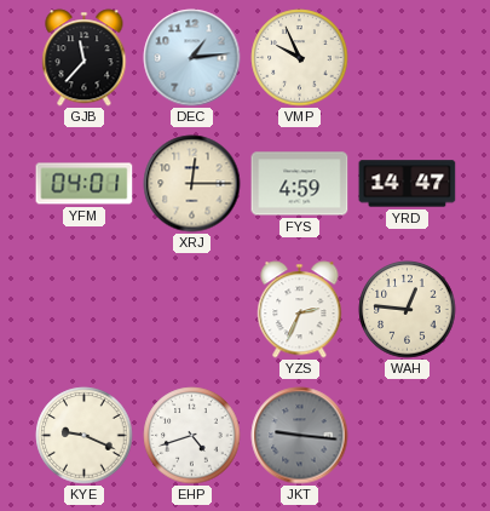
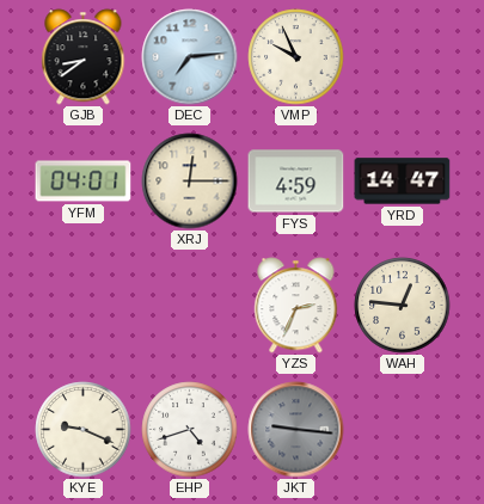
GJB: 11:37 -> 8:39 (84, 57)
DEC: 1:14 -> 7:14 (190, 57)
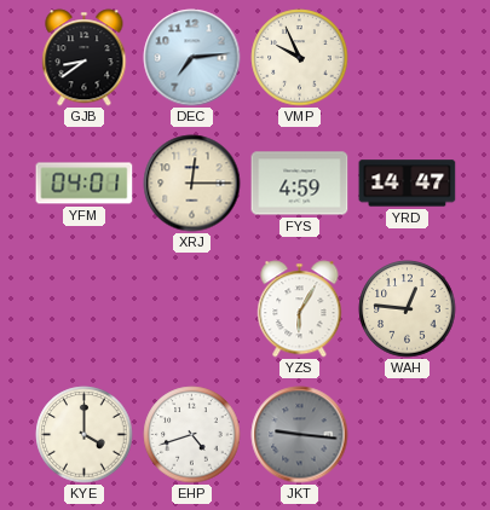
YZS: 2:34 -> 6:05 (300, 309)
KYE: 9:19 -> 4:00 (85, 435)
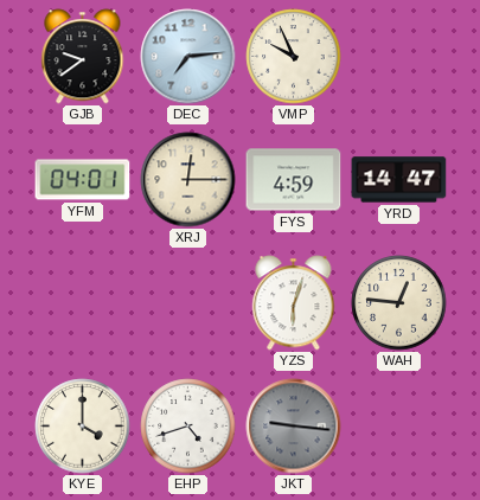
GJB: 8:39 -> 9:39 (83, 57)
YZS: 6:05 -> 6:03 (294, 303)
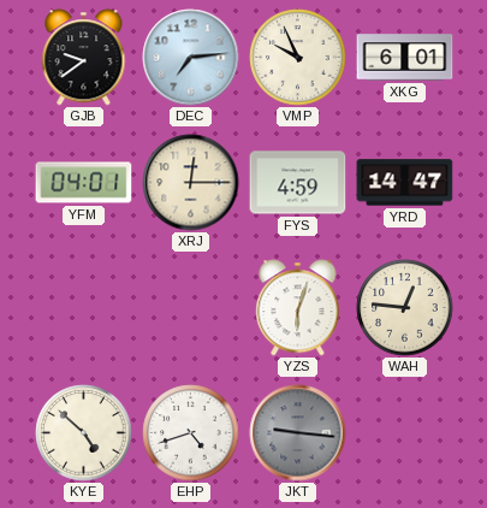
XKG: none -> 6:01 (405, 58)
KYE: 4:00 -> 4:52 (84, 433)
